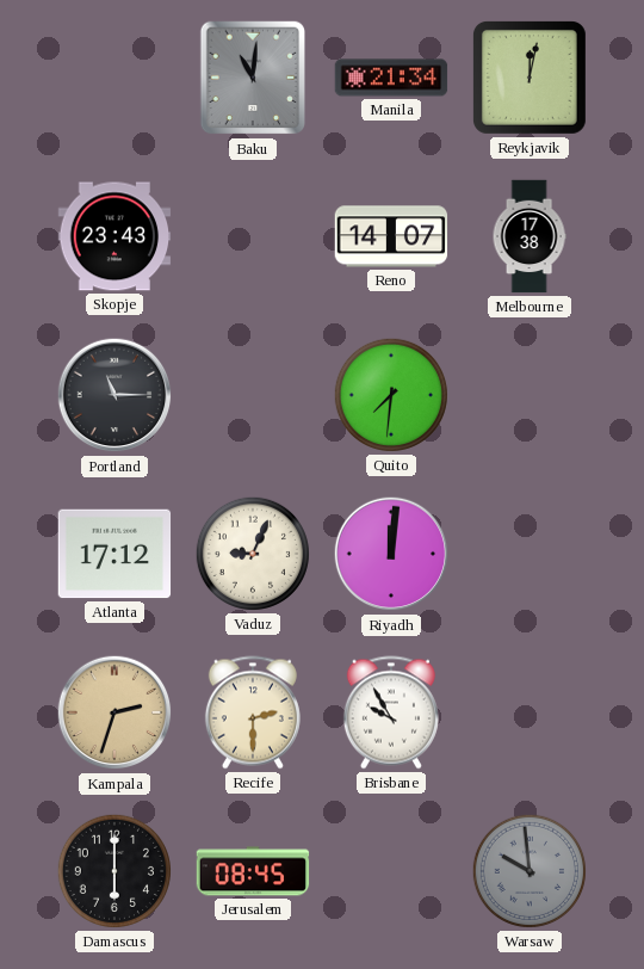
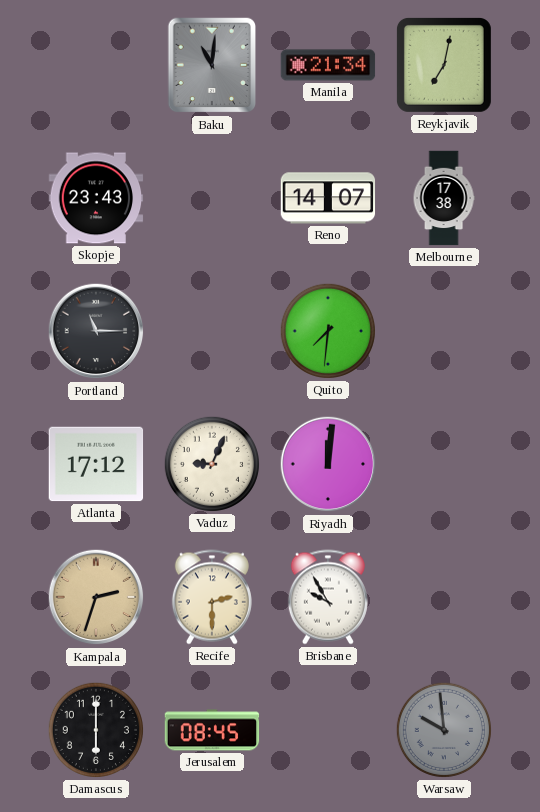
Reykjavik: 12:02 -> 7:02 (444, 65)
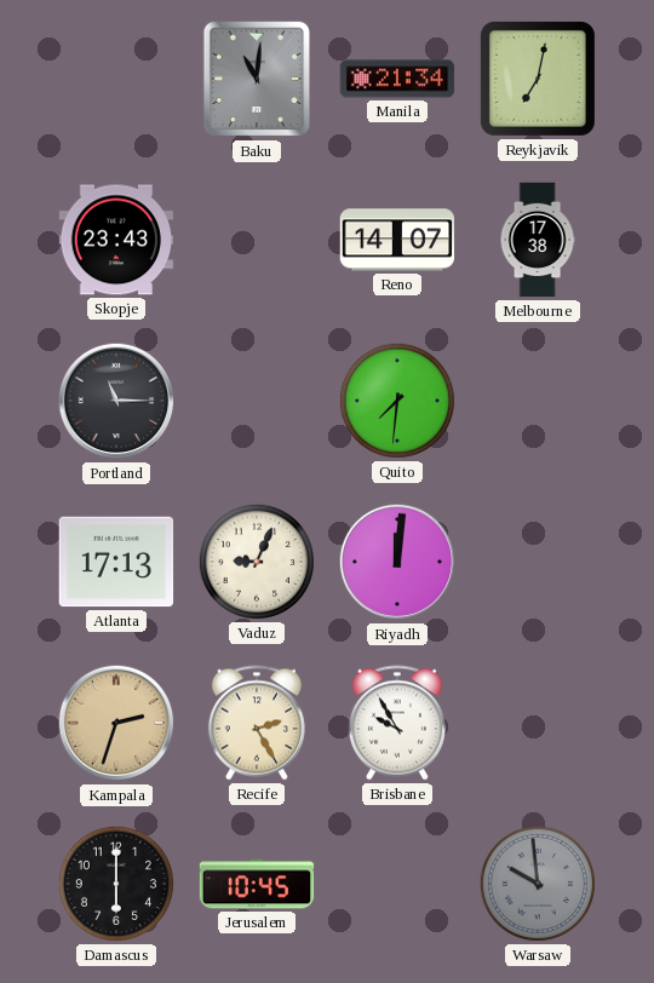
Atlanta: 17:12 -> 17:13 (116, 562)
Recife: 2:30 -> 2:25 (257, 723)
Jerusalem: 08:45 -> 10:45 (257, 884)
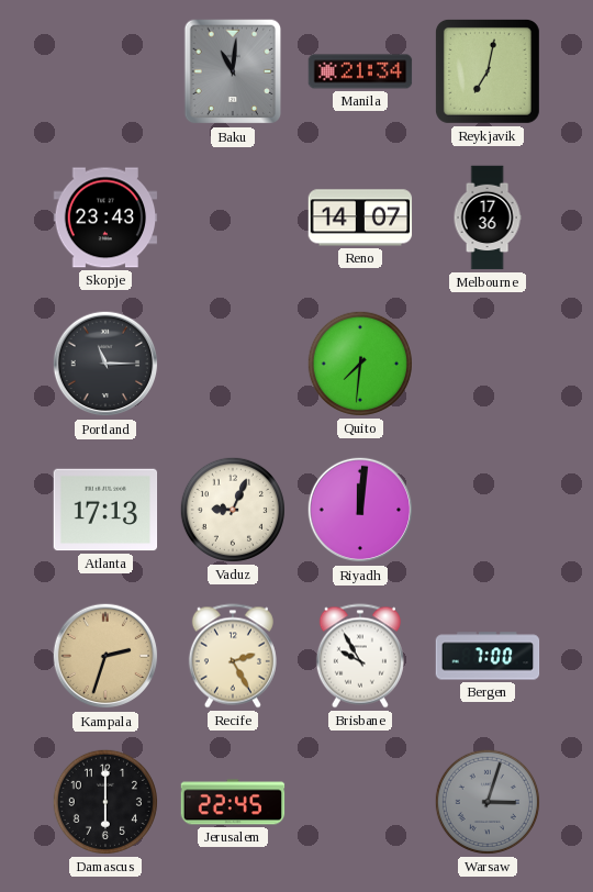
Melbourne: 17:38 -> 17:36 (488, 218)
Bergen: none -> 7:00 (488, 656)
Jerusalem: 10:45 -> 22:45 (233, 802)
Warsaw: 9:59 -> 3:03 (488, 802)
